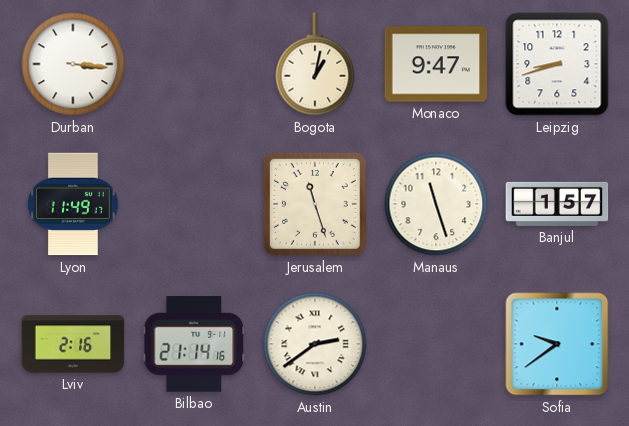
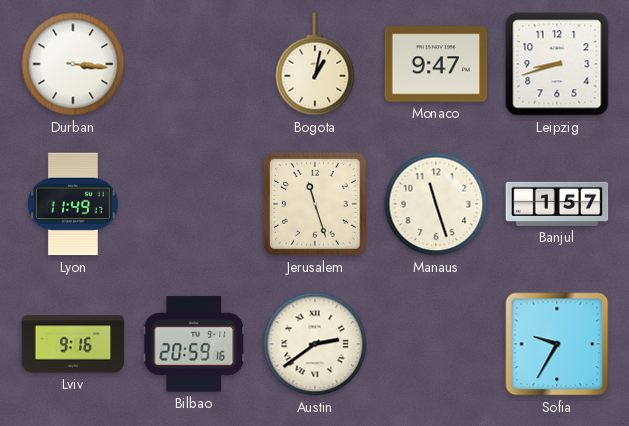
Lviv: 2:16 -> 9:16 (73, 344)
Bilbao: 21:14 -> 20:59 (194, 344)
Sofia: 9:39 -> 9:35 (557, 344)
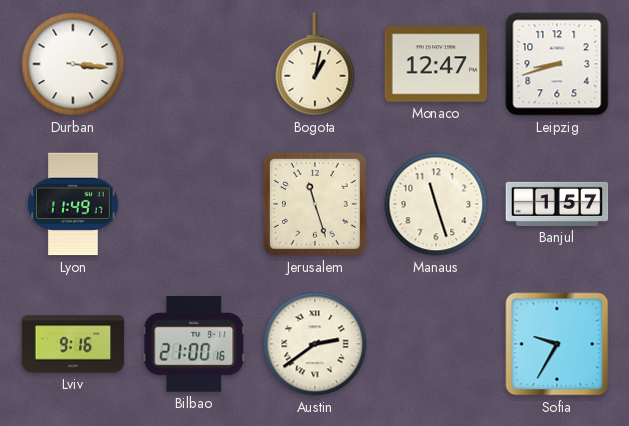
Monaco: 9:47 -> 12:47 (436, 64)
Bilbao: 20:59 -> 21:00 (194, 344)
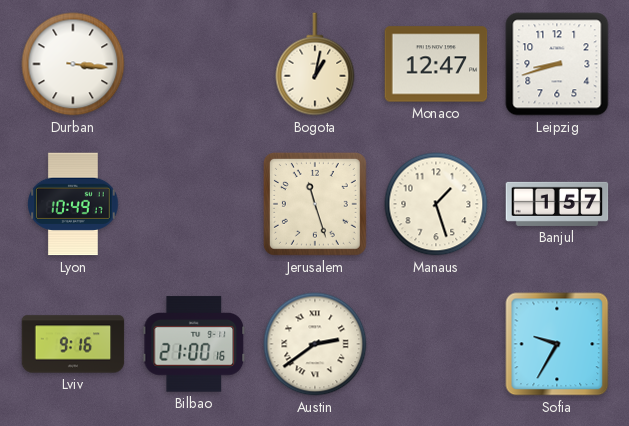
Lyon: 11:49 -> 10:49 (73, 204)
Manaus: 11:27 -> 1:27 (436, 204)
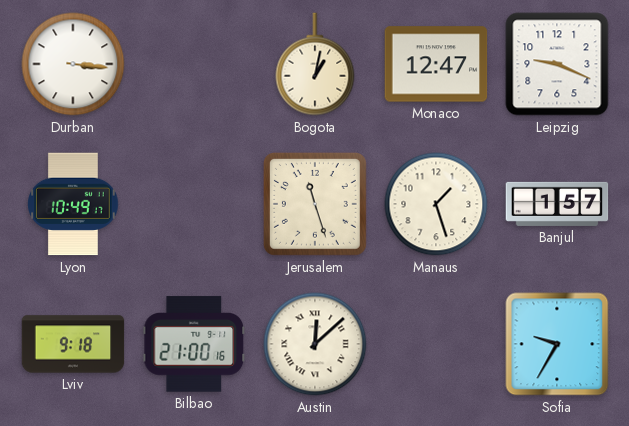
Leipzig: 8:42 -> 9:19 (557, 64)
Lviv: 9:16 -> 9:18 (73, 344)
Austin: 2:39 -> 12:08 (315, 344)
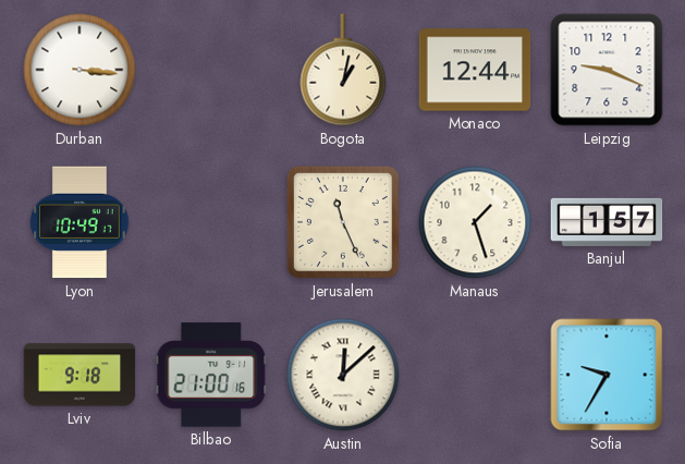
Monaco: 12:47 -> 12:44 (475, 70)
Jerusalem: 11:27 -> 11:26 (343, 222)
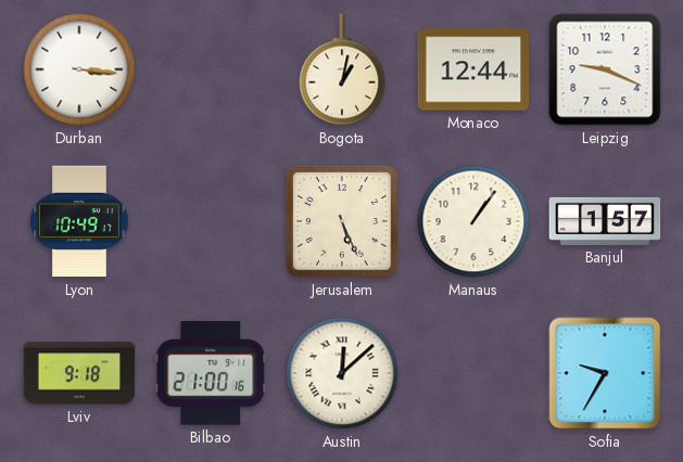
Jerusalem: 11:26 -> 5:26 (342, 221)
Manaus: 1:27 -> 1:06 (473, 221)
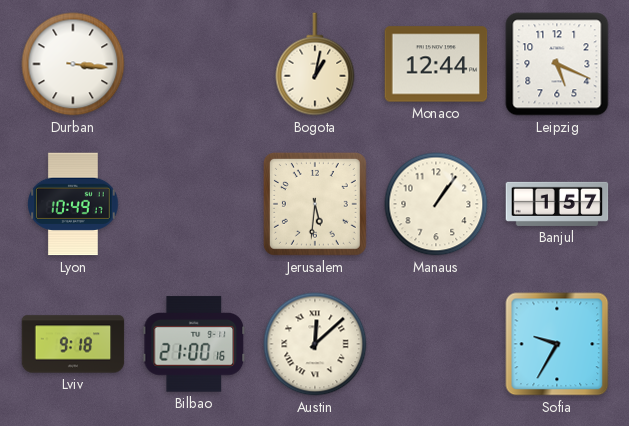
Leipzig: 9:19 -> 5:19 (557, 64)
Jerusalem: 5:26 -> 5:31 (315, 204)
